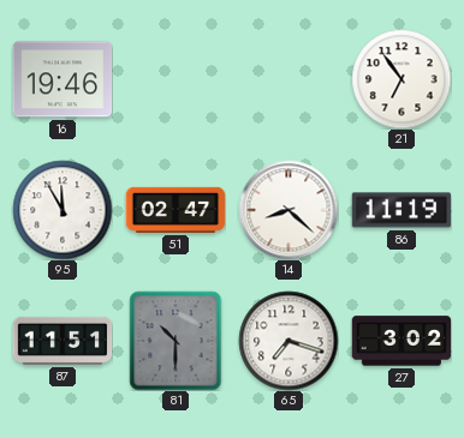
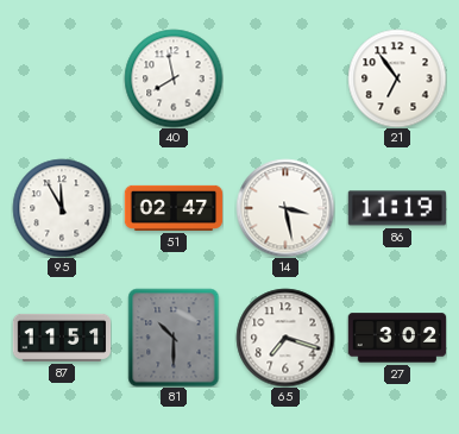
16: 19:46 -> none (63, 79)
40: none -> 7:58 (174, 78)
14: 8:22 -> 3:28 (285, 208)
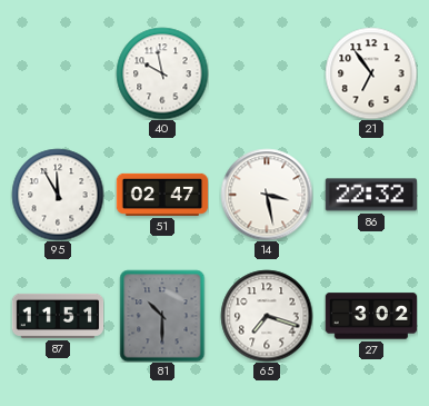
40: 7:58 -> 9:58 (162, 73)
86: 11:19 -> 22:32 (370, 195)
